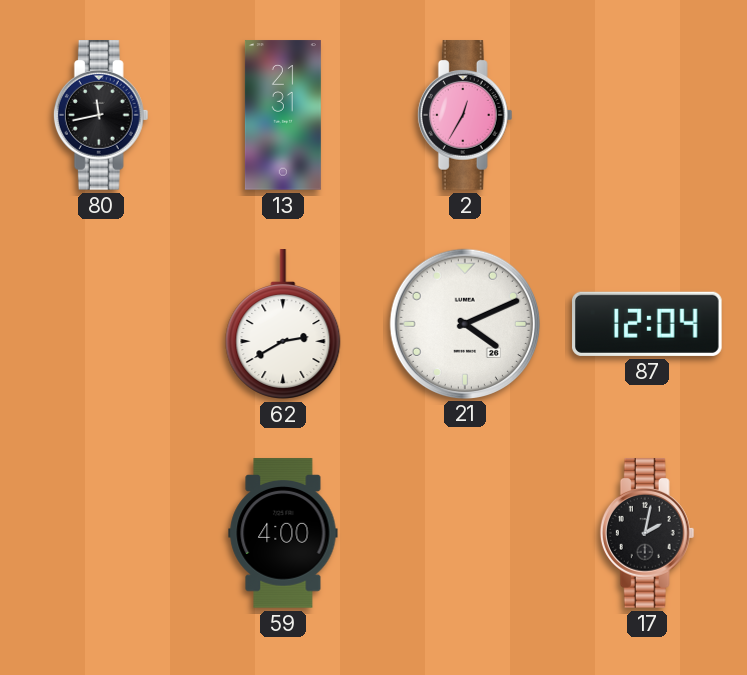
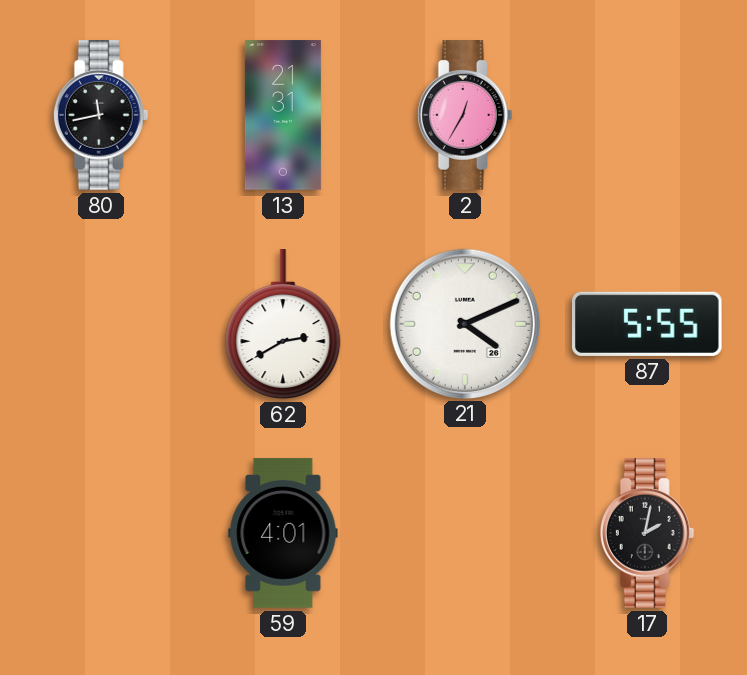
87: 12:04 -> 5:55 (648, 324)
59: 4:00 -> 4:01 (283, 533)
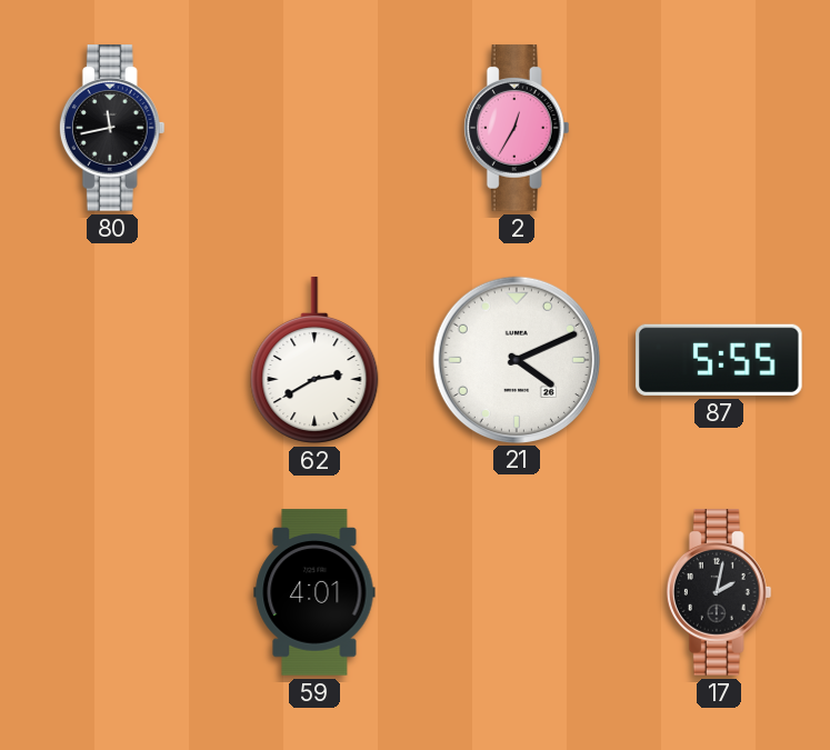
13: 21:31 -> none (283, 115)
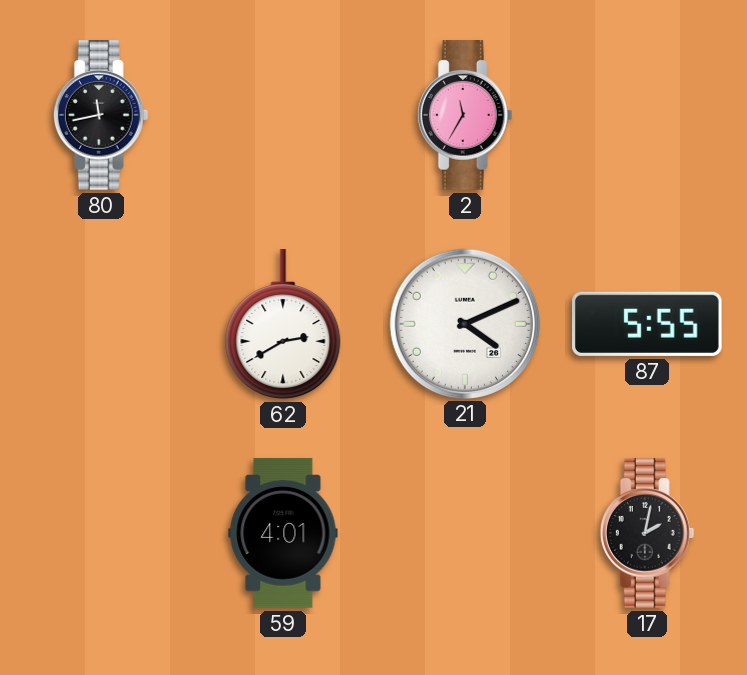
2: 12:35 -> 11:35 (465, 115)
